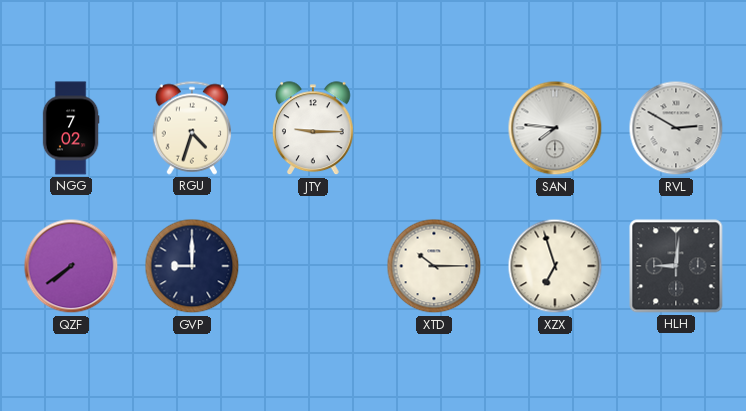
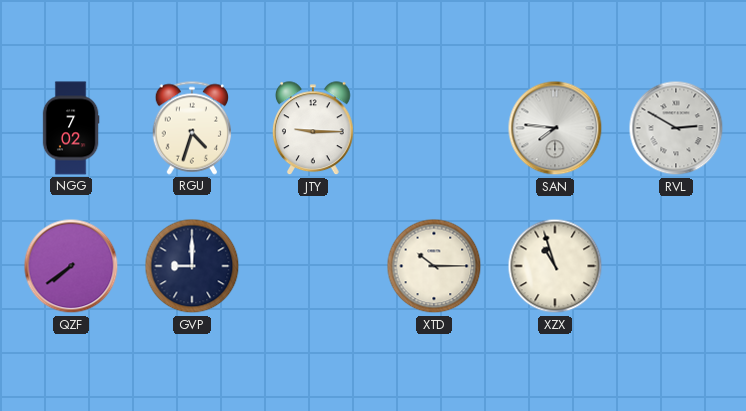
XZX: 6:57 -> 10:57 (555, 266)
HLH: 9:01 -> none (676, 266)
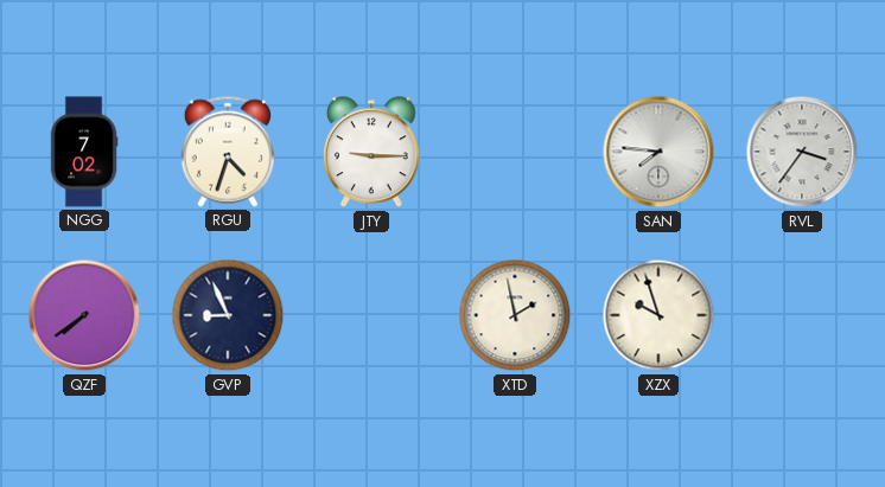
RVL: 2:50 -> 3:36 (802, 152)
GVP: 9:00 -> 8:56 (228, 315)
XTD: 10:15 -> 1:58 (515, 315)
XZX: 10:57 -> 9:57 (658, 315)
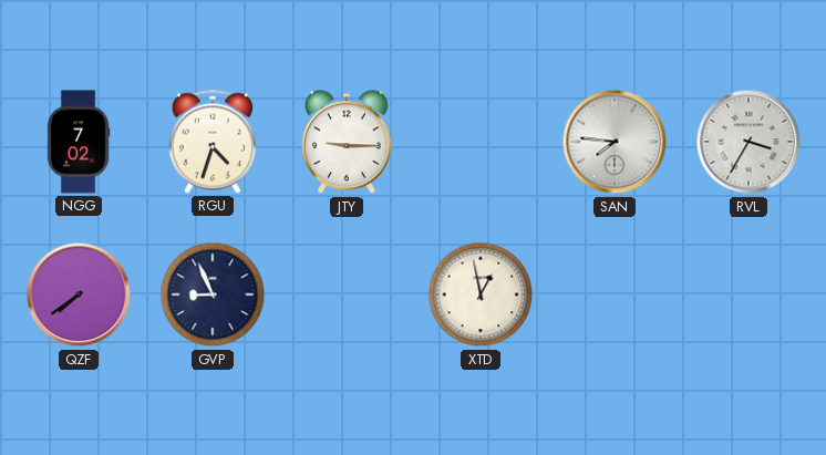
RVL: 3:36 -> 3:35 (748, 142)
XTD: 1:58 -> 12:58 (481, 294)
XZX: 9:57 -> none (658, 315)
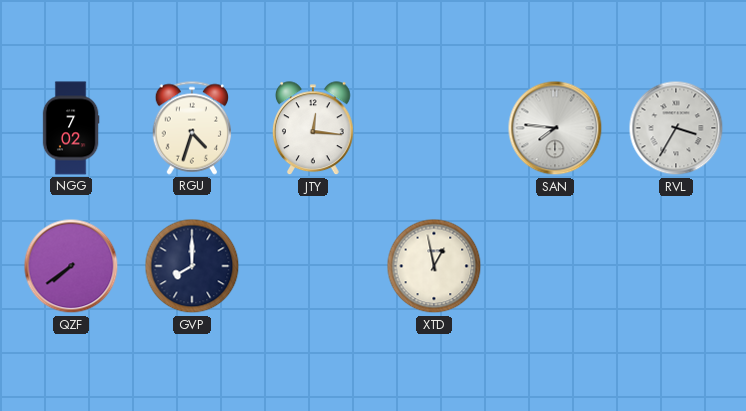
JTY: 9:15 -> 12:16 (314, 129)
GVP: 8:56 -> 8:00 (192, 266)
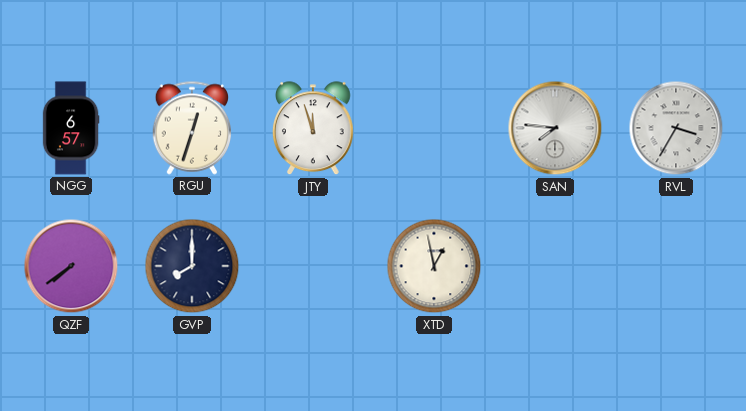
NGG: 7:02 -> 6:57 (71, 128)
RGU: 4:33 -> 12:33 (191, 128)
JTY: 12:16 -> 11:57 (314, 129)
